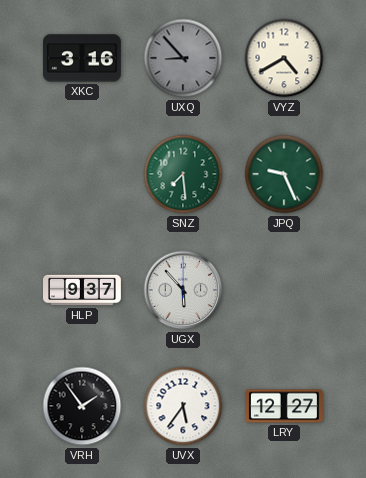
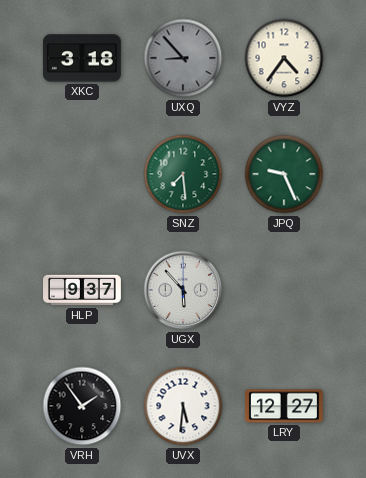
XKC: 3:16 -> 3:18 (82, 58)
VYZ: 4:40 -> 4:36 (284, 58)
UVX: 5:36 -> 5:31 (183, 406)
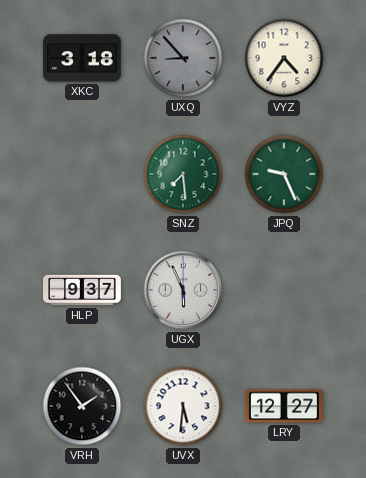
UGX: 5:53 -> 5:56 (183, 290)
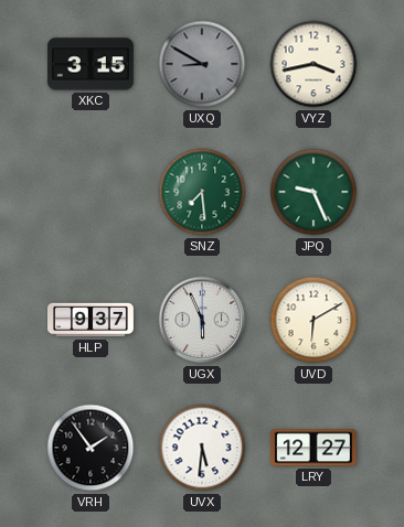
XKC: 3:18 -> 3:15 (91, 64)
UXQ: 8:53 -> 8:50 (202, 64)
VYZ: 4:36 -> 3:43 (313, 64)
UVD: none -> 6:10 (313, 320)
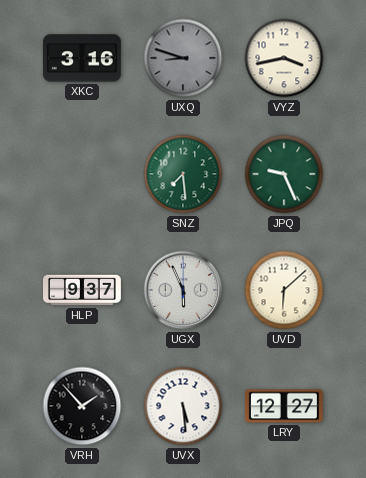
XKC: 3:15 -> 3:16 (82, 58)
UXQ: 8:50 -> 8:48 (183, 58)
UVD: 6:10 -> 6:08 (284, 290)
VRH: 1:54 -> 1:53 (82, 406)
UVX: 5:31 -> 5:29 (183, 406)
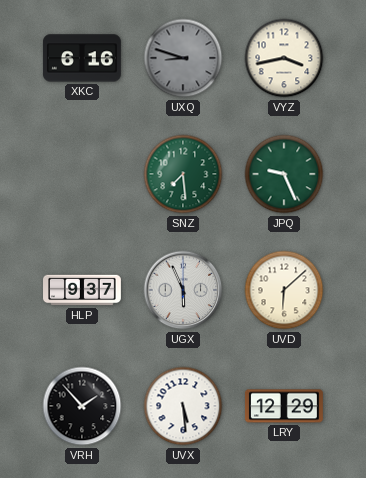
XKC: 3:16 -> 6:16 (82, 58)
LRY: 12:27 -> 12:29 (284, 406)
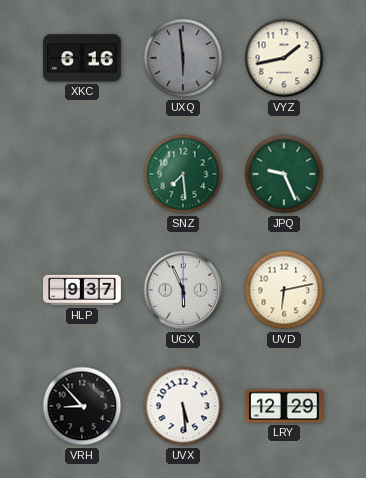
UXQ: 8:48 -> 5:59 (183, 58)
VYZ: 3:43 -> 1:43 (284, 58)
UVD: 6:08 -> 6:13 (284, 290)
VRH: 1:53 -> 8:53 (82, 406)
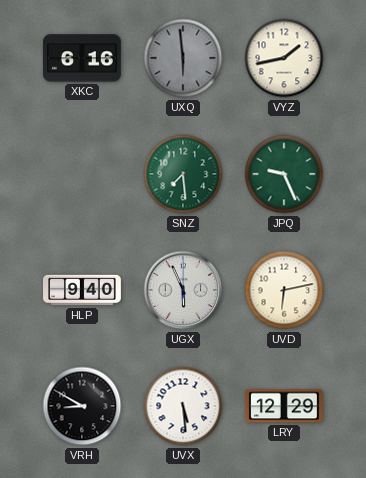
HLP: 9:37 -> 9:40 (83, 290)
VRH: 8:53 -> 8:50 (82, 406)
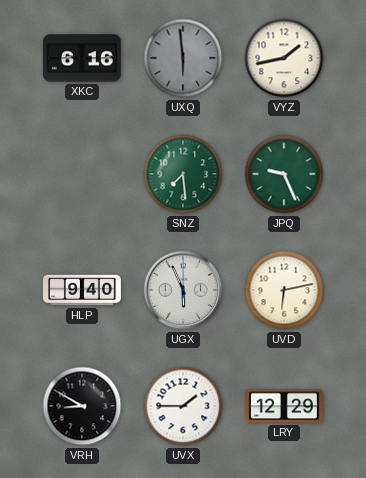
UVX: 5:29 -> 1:45 (183, 406)
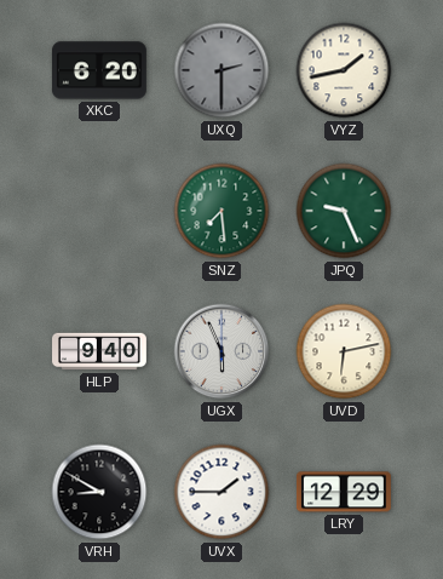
XKC: 6:16 -> 6:20 (99, 70)
UXQ: 5:59 -> 2:30 (221, 70)
